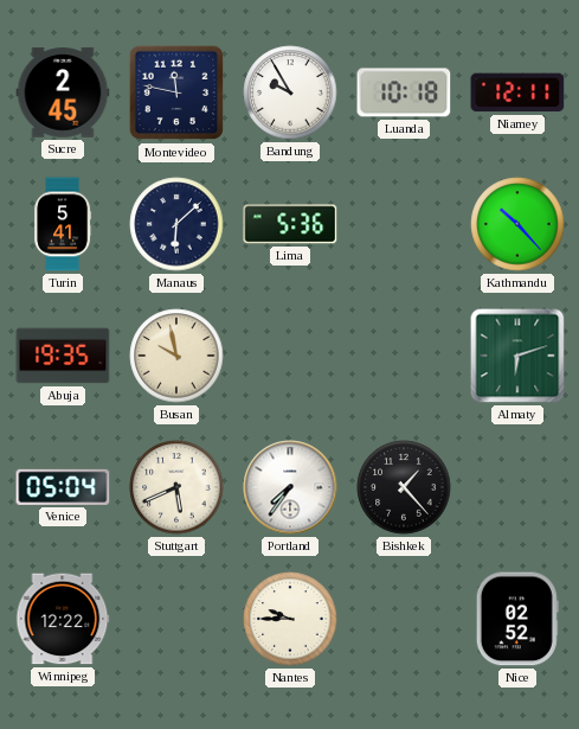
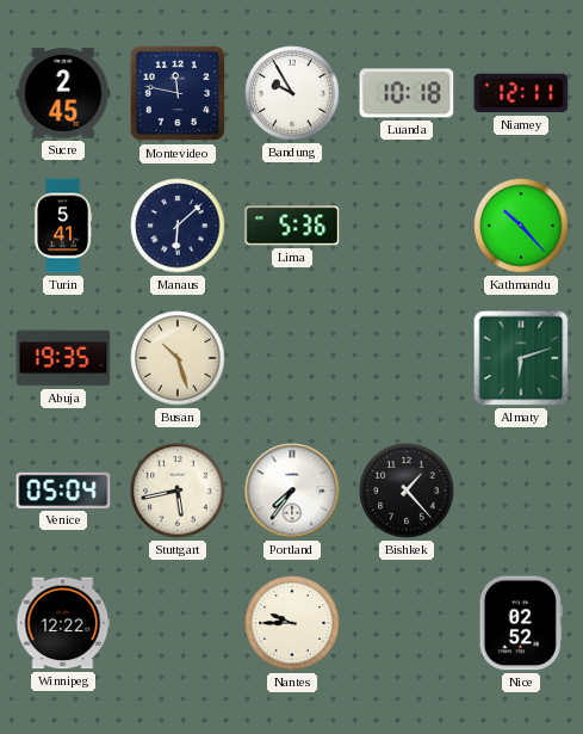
Busan: 9:58 -> 10:27 (178, 358)
Stuttgart: 5:41 -> 5:43 (178, 491)
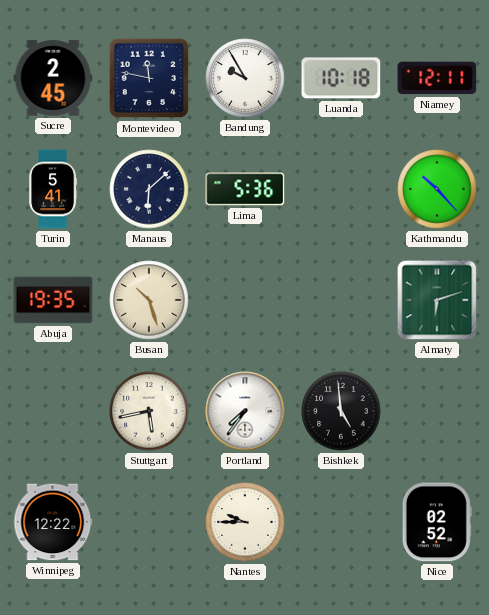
Venice: 05:04 -> none (63, 491)
Bishkek: 1:23 -> 4:59 (341, 411)
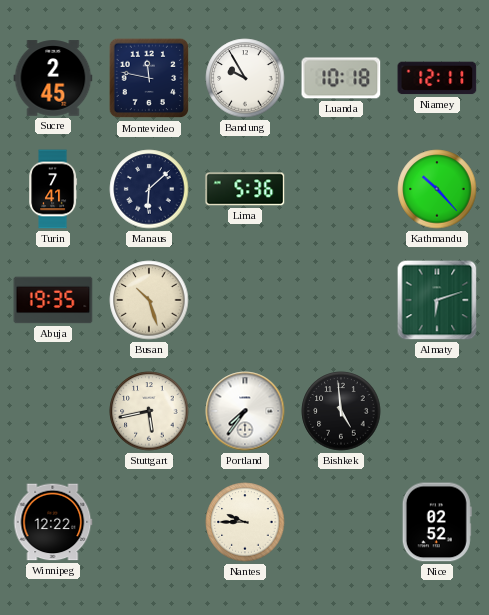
Turin: 5:41 -> 7:41 (53, 189)
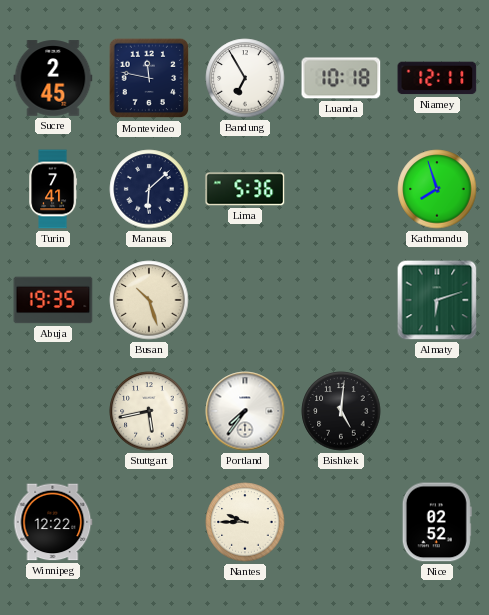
Bandung: 9:55 -> 6:55 (245, 78)
Kathmandu: 10:23 -> 7:57 (437, 189)
Bishkek: 4:59 -> 5:01 (341, 411)
